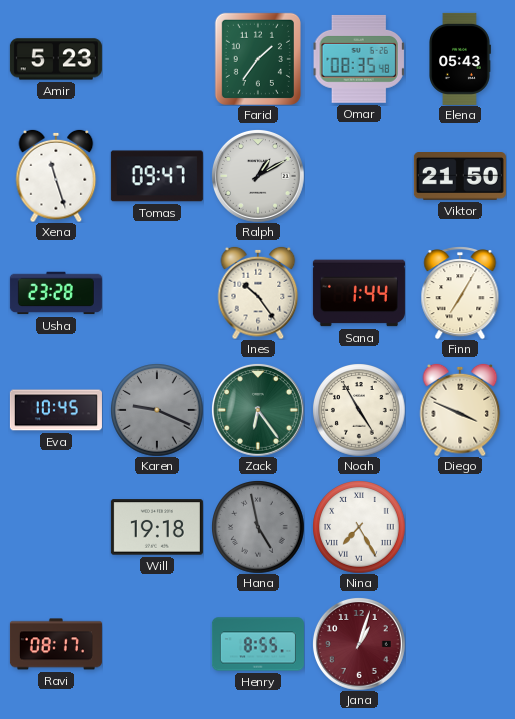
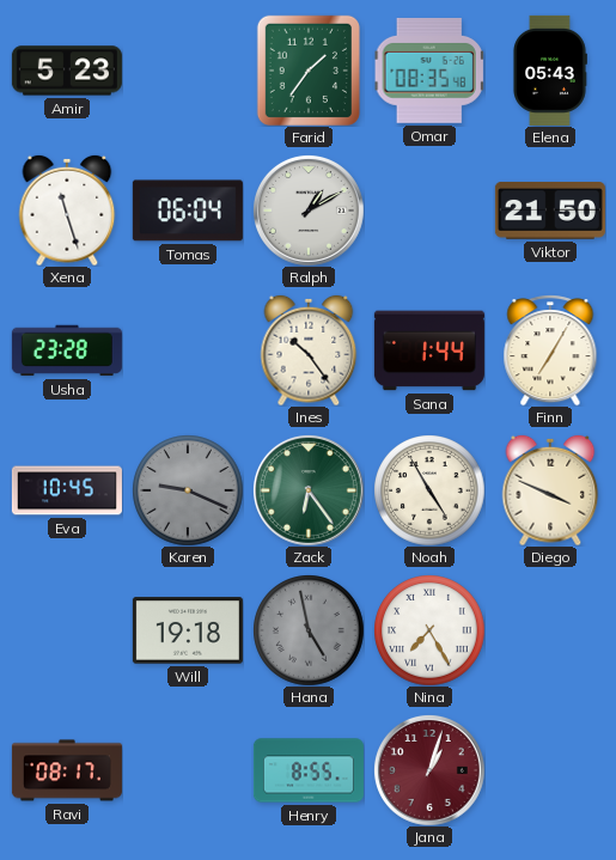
Tomas: 09:47 -> 06:04 (188, 211)
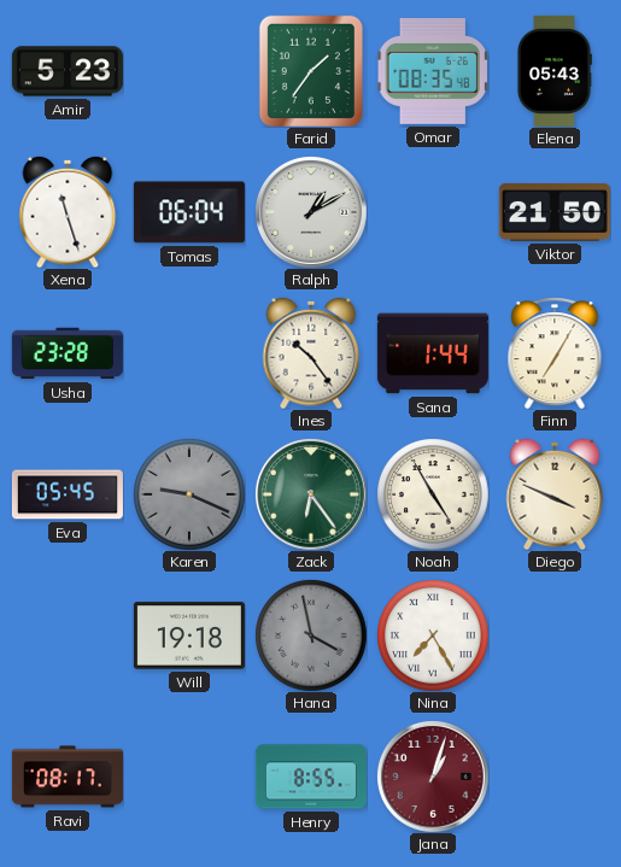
Eva: 10:45 -> 05:45 (68, 494)
Hana: 4:58 -> 3:58 (311, 635)
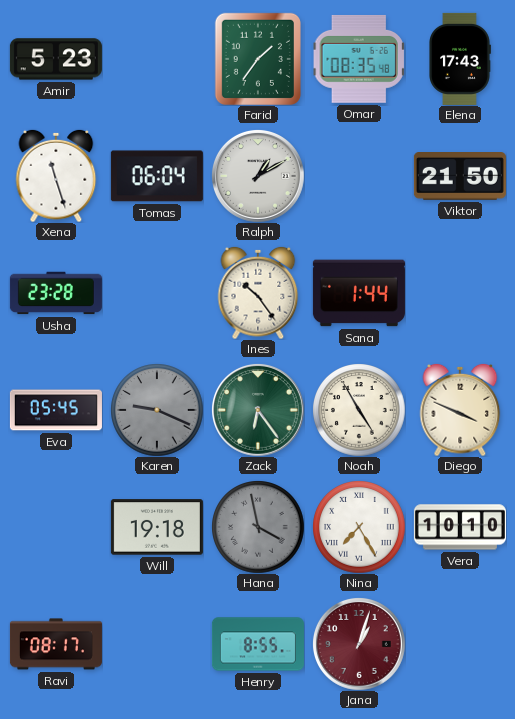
Elena: 05:43 -> 17:43 (460, 59)
Finn: 7:05 -> none (555, 353)
Vera: none -> 10:10 (460, 527)
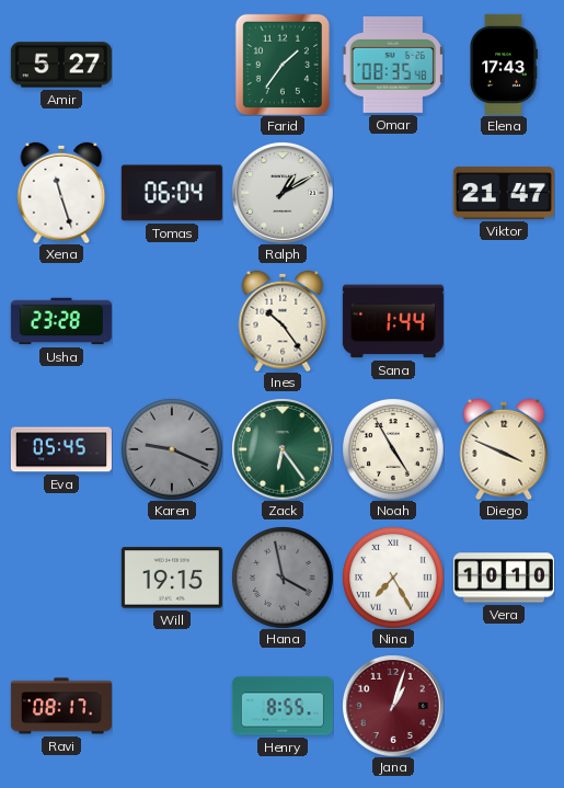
Amir: 5:23 -> 5:27 (61, 65)
Viktor: 21:50 -> 21:47 (504, 194)
Will: 19:18 -> 19:15 (172, 578)
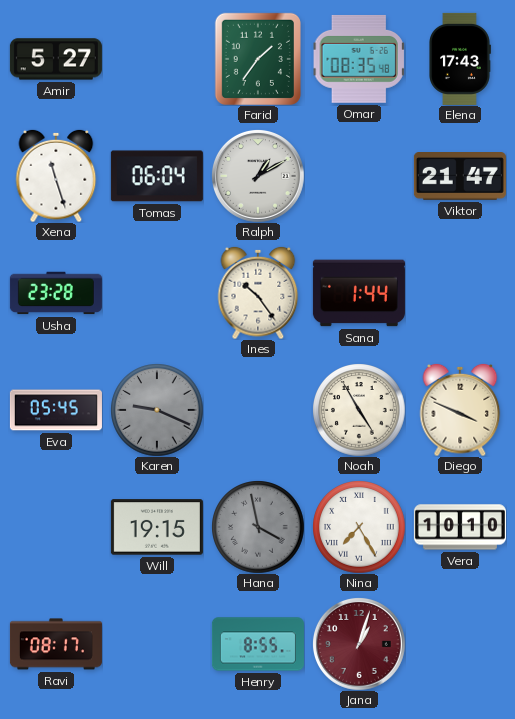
Zack: 6:24 -> none (283, 449)
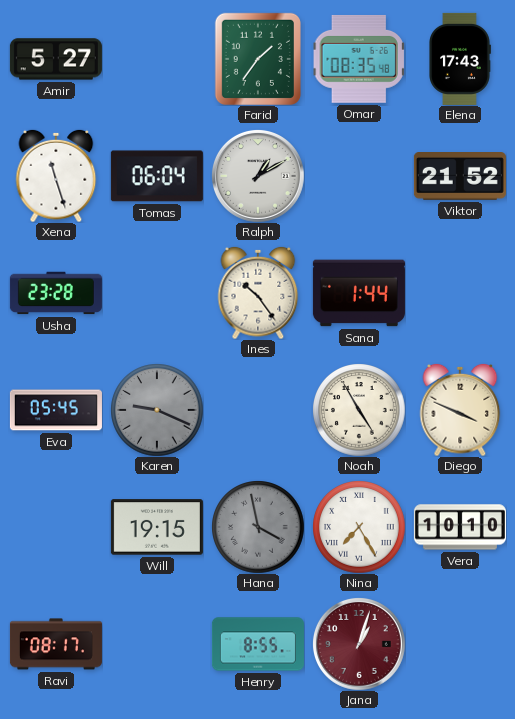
Viktor: 21:47 -> 21:52 (460, 177)
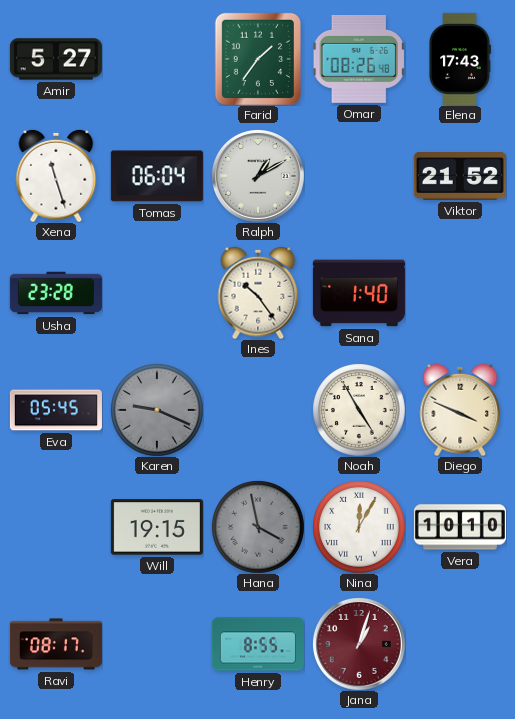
Omar: 08:35 -> 08:26 (359, 59)
Sana: 1:44 -> 1:40 (359, 293)
Nina: 7:25 -> 12:05 (359, 527)
